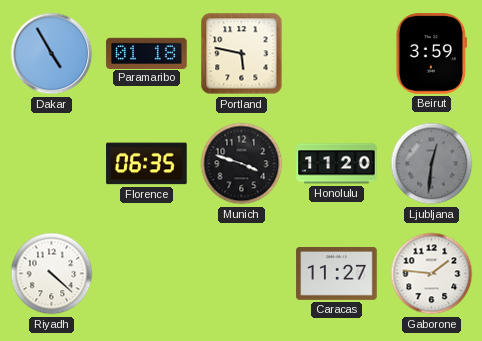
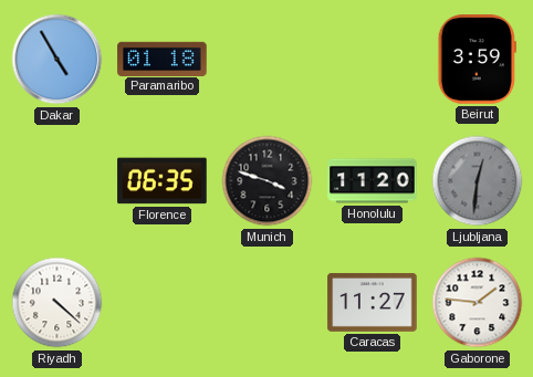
Portland: 5:47 -> none (242, 54)
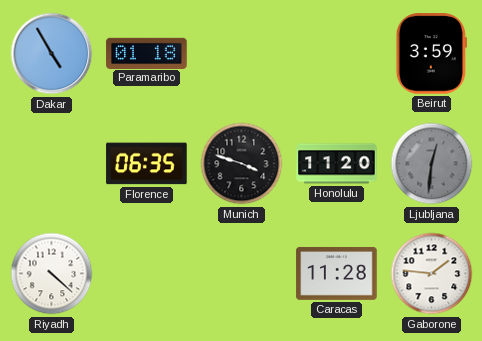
Caracas: 11:27 -> 11:28 (337, 273)
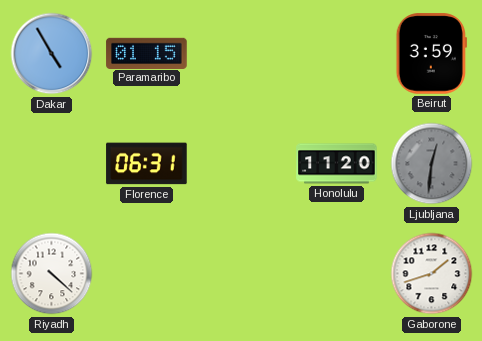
Paramaribo: 01:18 -> 01:15 (147, 53)
Florence: 06:35 -> 06:31 (147, 164)
Munich: 3:48 -> none (242, 164)
Caracas: 11:28 -> none (337, 273)
Gaborone: 1:46 -> 1:42 (432, 274)
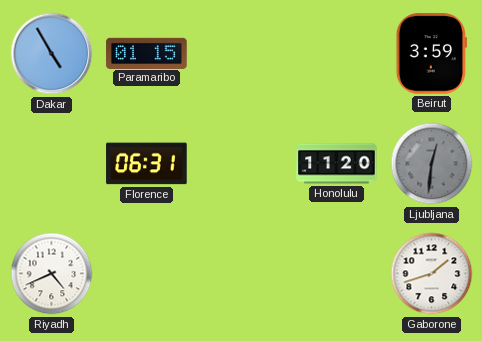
Riyadh: 4:22 -> 4:41 (52, 274)
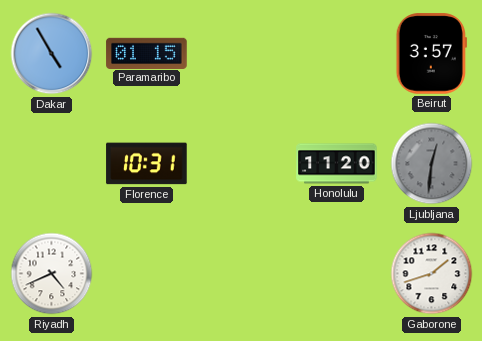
Beirut: 3:59 -> 3:57 (431, 54)
Florence: 06:31 -> 10:31 (147, 164)
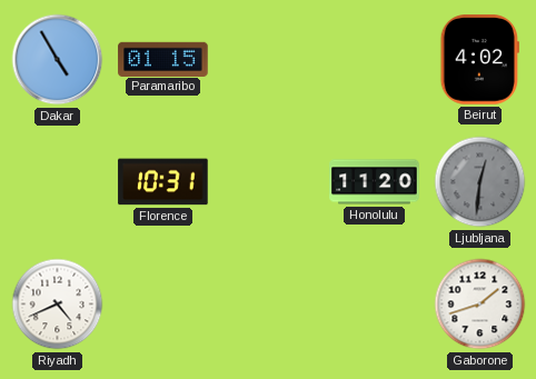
Beirut: 3:57 -> 4:02 (479, 60)
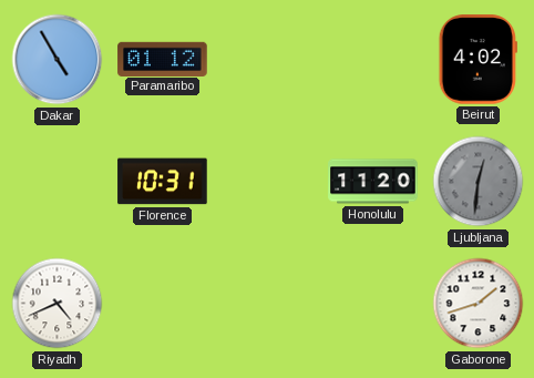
Paramaribo: 01:15 -> 01:12 (163, 59)
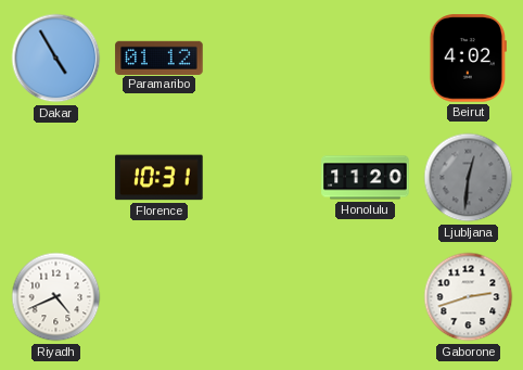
Gaborone: 1:42 -> 2:42 (469, 297)
